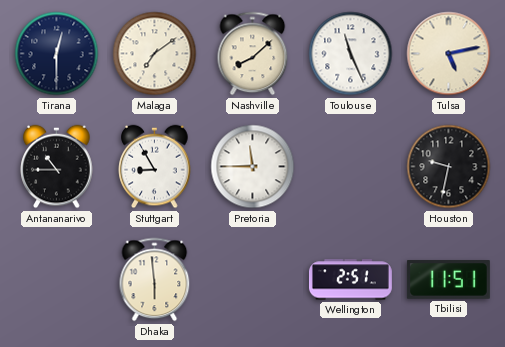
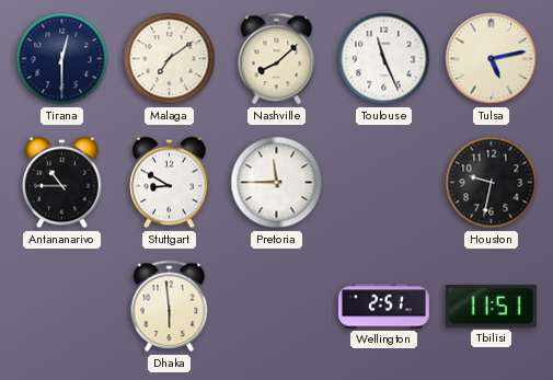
Stuttgart: 8:55 -> 8:50 (170, 183)
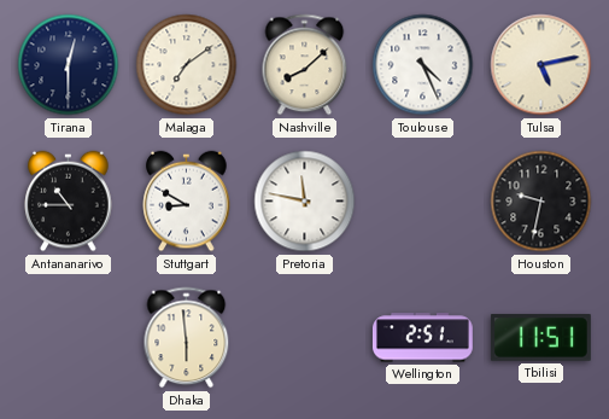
Toulouse: 11:26 -> 4:26 (423, 65)
Pretoria: 11:45 -> 11:47 (305, 202)
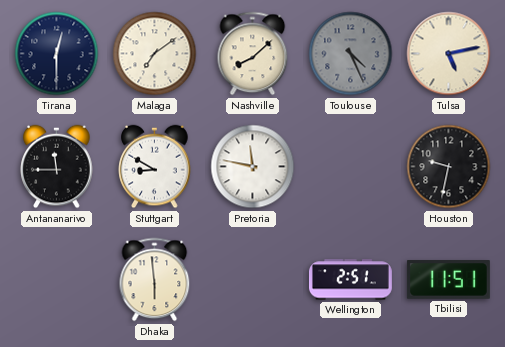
Toulouse dial: white -> grey (351, 54)
Antananarivo: 10:45 -> 11:45 (57, 167)
